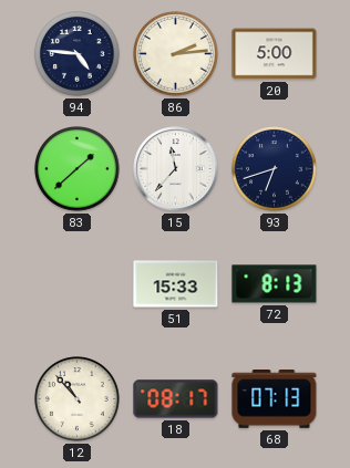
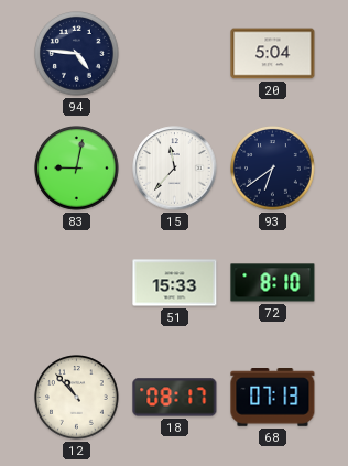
86: 2:14 -> none (176, 54)
20: 5:00 -> 5:04 (273, 54)
83: 1:38 -> 9:02 (77, 169)
93: 6:42 -> 6:39 (273, 169)
72: 8:13 -> 8:10 (273, 283)
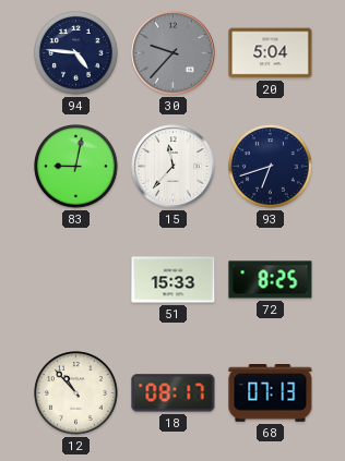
30: none -> 9:37 (174, 53)
93: 6:39 -> 6:42 (271, 167)
72: 8:10 -> 8:25 (271, 280)
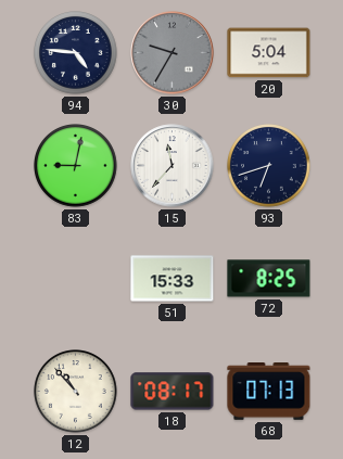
30: 9:37 -> 9:35 (173, 53)
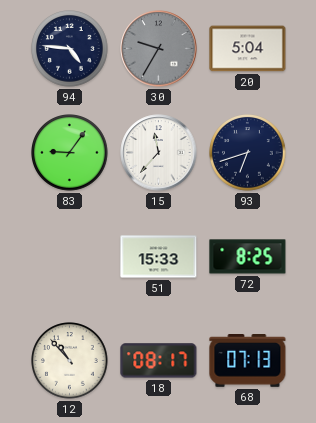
83: 9:02 -> 9:06 (70, 153)
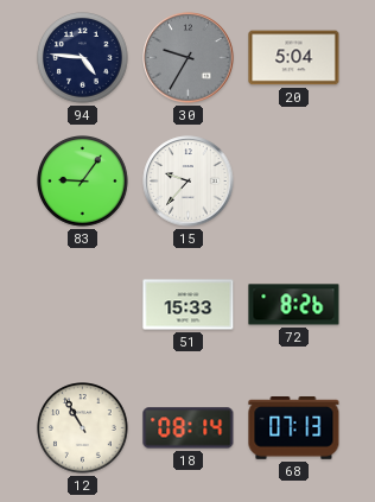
15: 11:37 -> 9:37 (189, 182)
93: 6:42 -> none (248, 153)
72: 8:25 -> 8:26 (294, 305)
12: 10:53 -> 10:55 (83, 428)
18: 08:17 -> 08:14 (189, 428)
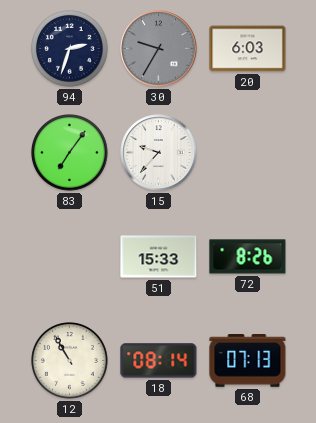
94: 4:46 -> 2:33 (70, 49)
20: 5:04 -> 6:03 (248, 49)
83: 9:06 -> 7:06 (70, 153)
